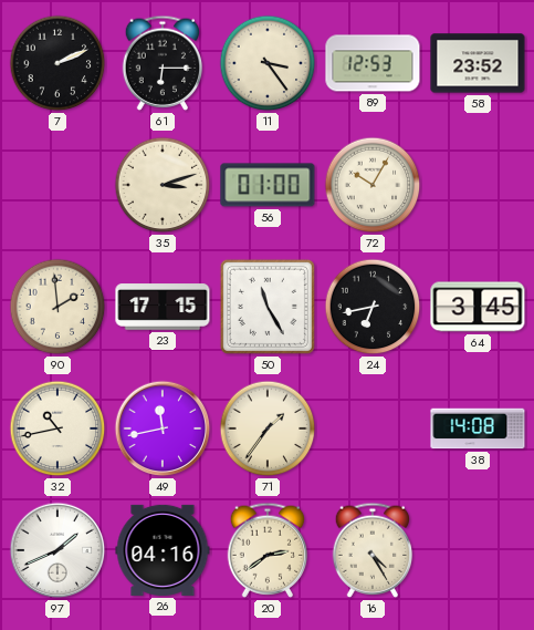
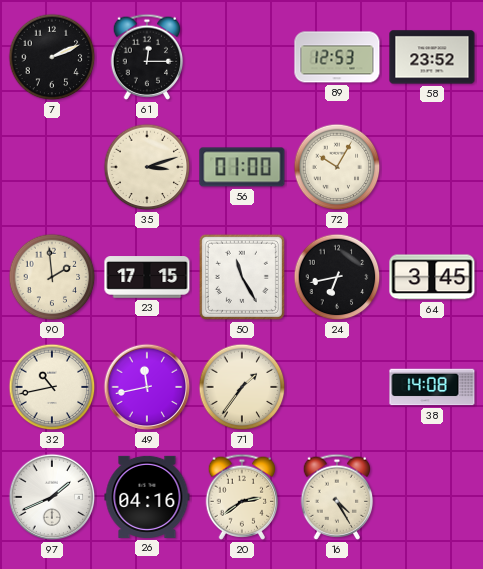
61: 6:15 -> 12:15 (147, 57)
11: 3:24 -> none (268, 63)
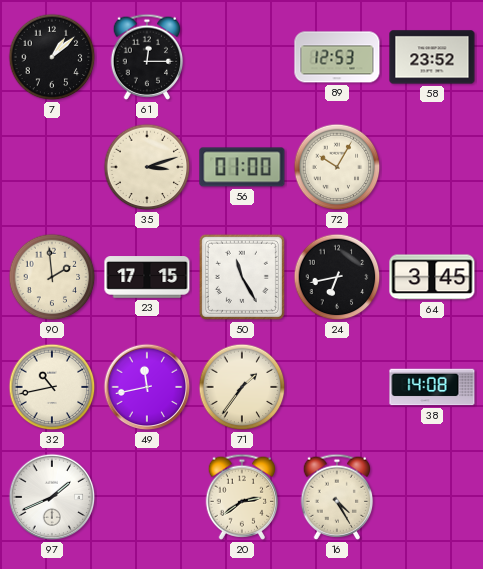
7: 2:11 -> 1:08 (52, 57)
26: 04:16 -> none (147, 497)
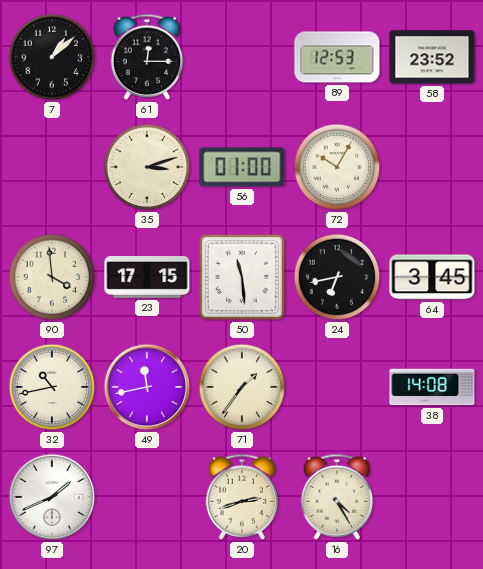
90: 1:59 -> 3:59 (52, 277)
50: 11:25 -> 11:29 (242, 277)
20: 2:39 -> 2:42 (242, 497)
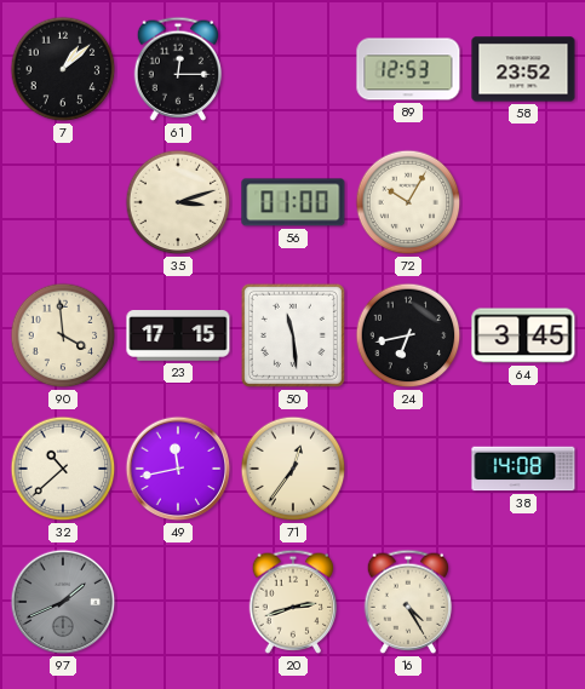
32: 10:43 -> 10:38 (63, 469)
71: 1:36 -> 12:36 (293, 469)
97 dial: white -> grey (63, 602)
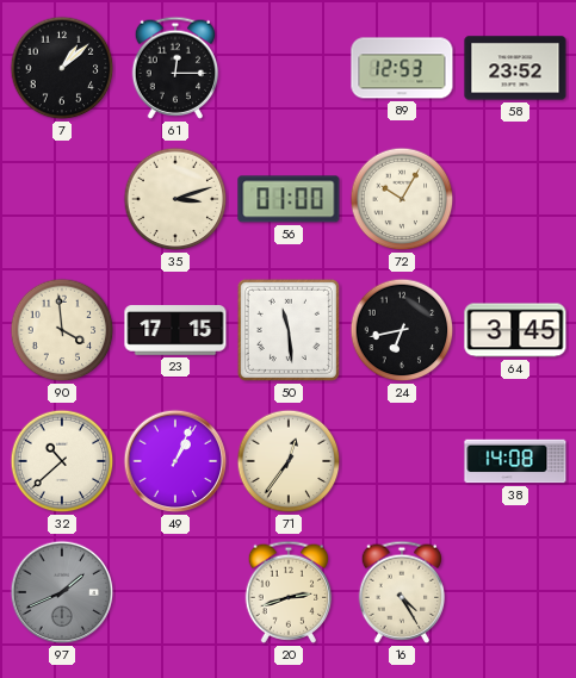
49: 11:43 -> 1:04 (175, 461)
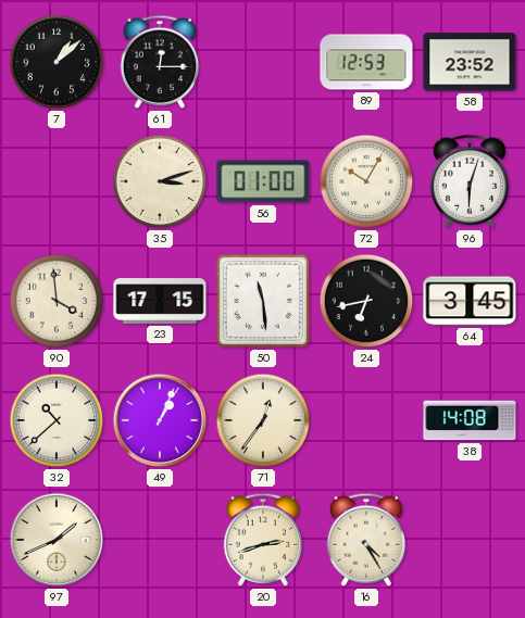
96: none -> 6:03 (470, 181)
97 dial: grey -> cream (57, 540)
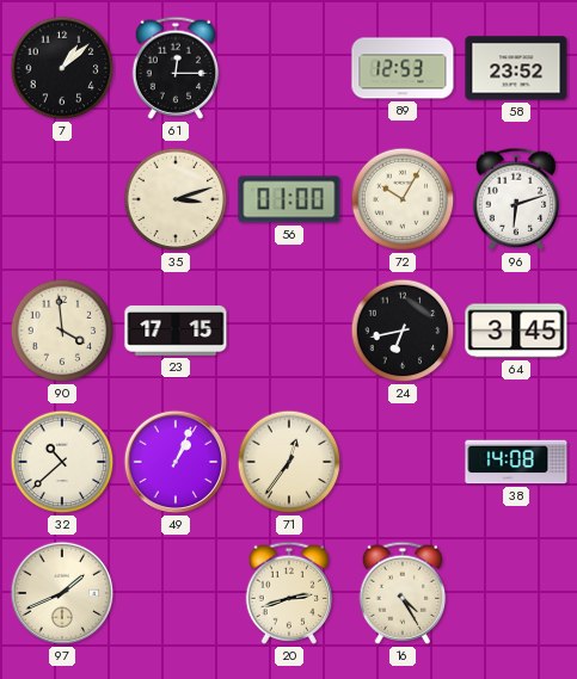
96: 6:03 -> 6:12 (516, 199)
50: 11:29 -> none (263, 301)
